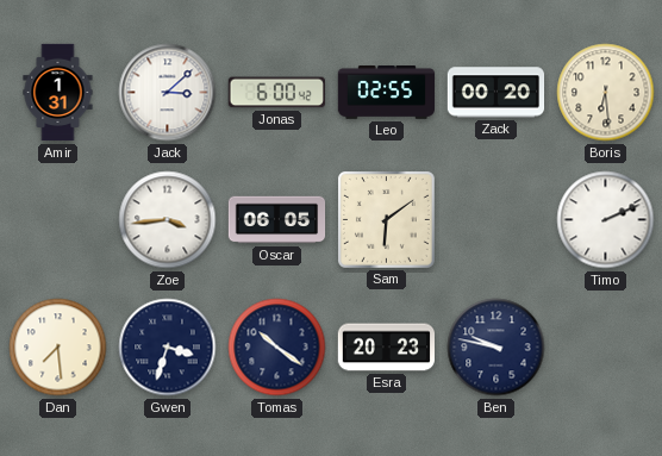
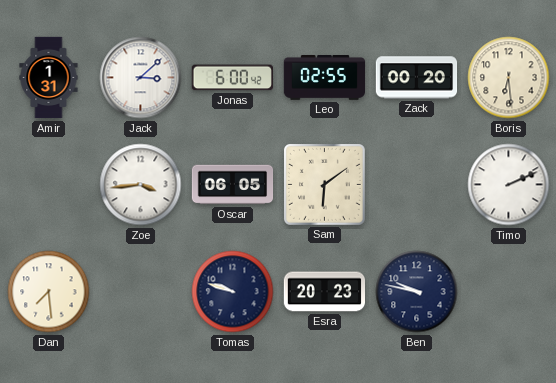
Gwen: 3:33 -> none (168, 348)
Tomas: 10:21 -> 9:48 (233, 292)
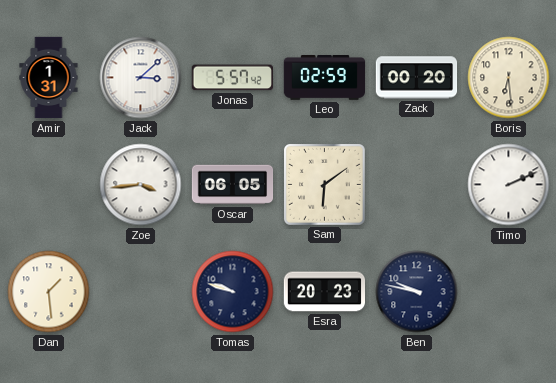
Jonas: 6:00 -> 5:57 (232, 78)
Leo: 02:55 -> 02:59 (325, 78)
Dan: 7:29 -> 1:29 (49, 292)
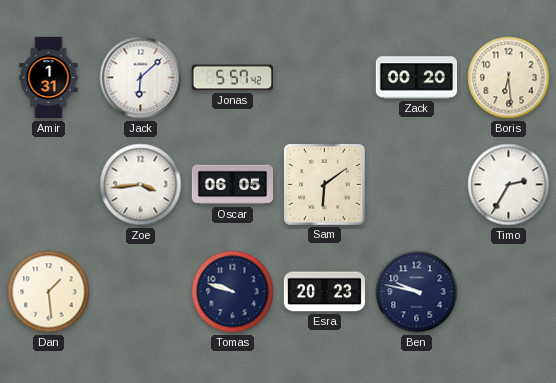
Jack: 3:08 -> 6:08 (141, 78)
Leo: 02:59 -> none (325, 78)
Timo: 2:11 -> 2:35 (509, 185)
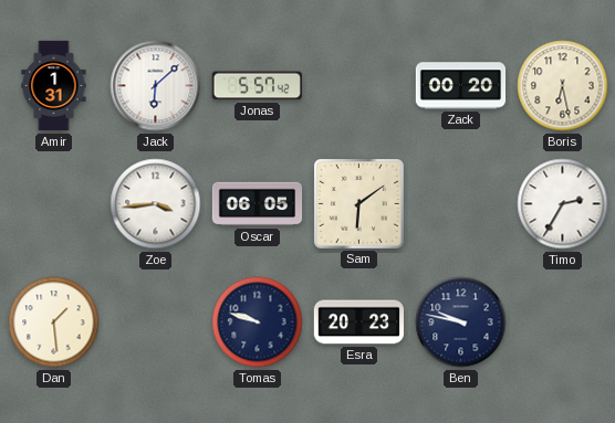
Boris: 6:29 -> 6:28 (563, 86)
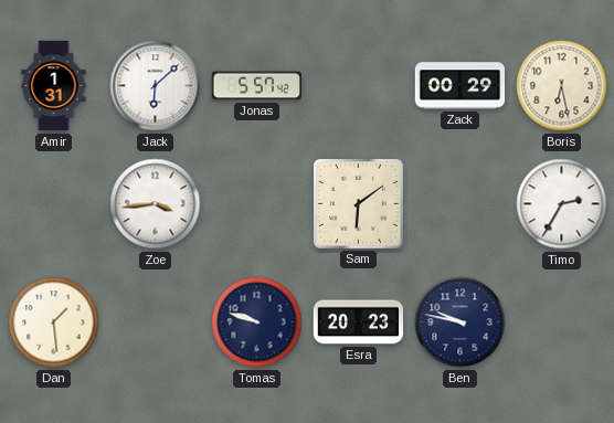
Zack: 00:20 -> 00:29 (460, 86)
Oscar: 06:05 -> none (258, 204)
